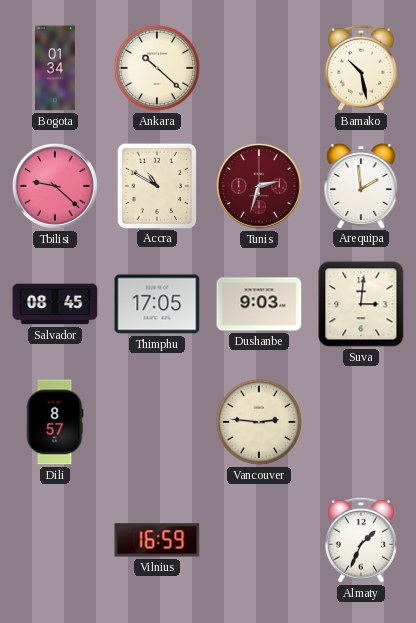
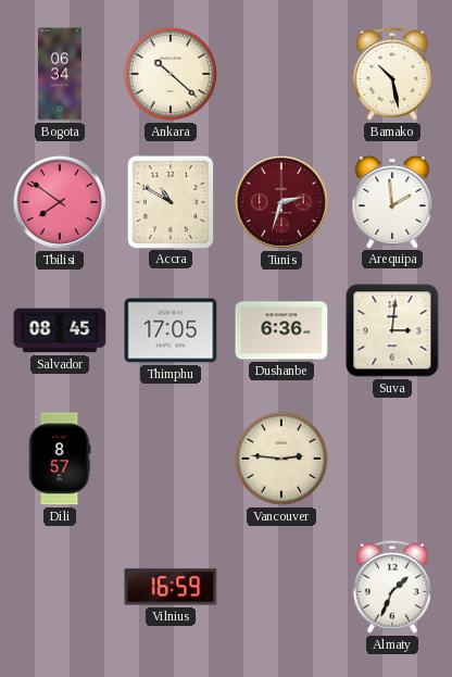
Bogota: 01:34 -> 06:34 (60, 74)
Tbilisi: 9:22 -> 7:51 (60, 202)
Dushanbe: 9:03 -> 6:36 (281, 330)
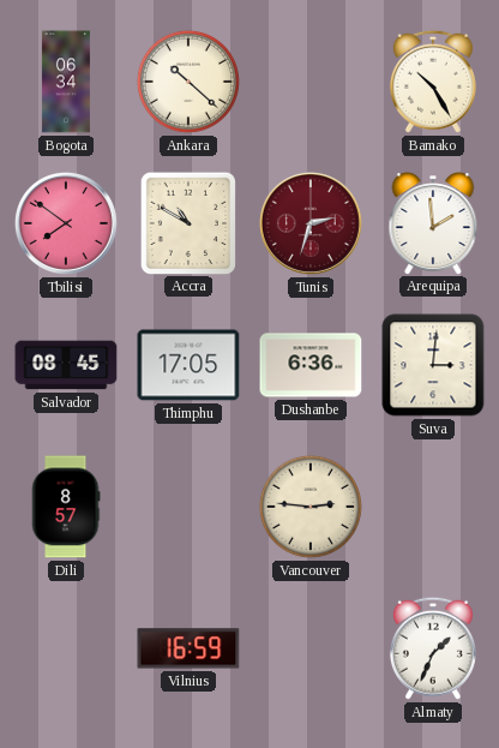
Bamako: 10:28 -> 10:25 (433, 82)
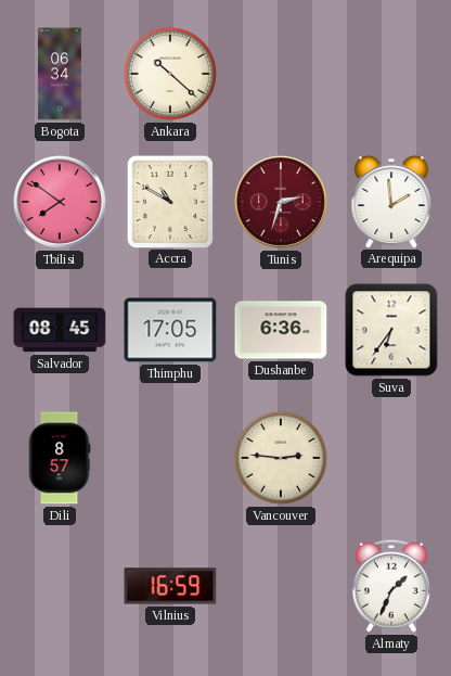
Bamako: 10:25 -> none (433, 82)
Suva: 3:01 -> 6:36 (391, 330)
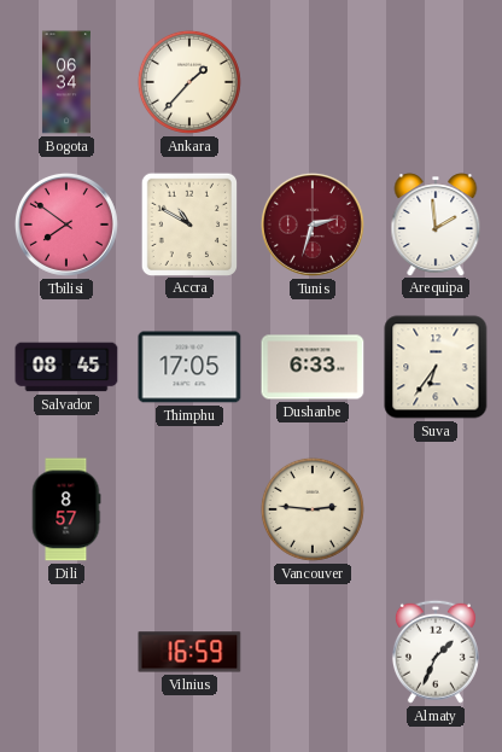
Ankara: 10:22 -> 1:37 (189, 82)
Dushanbe: 6:36 -> 6:33 (313, 367)
